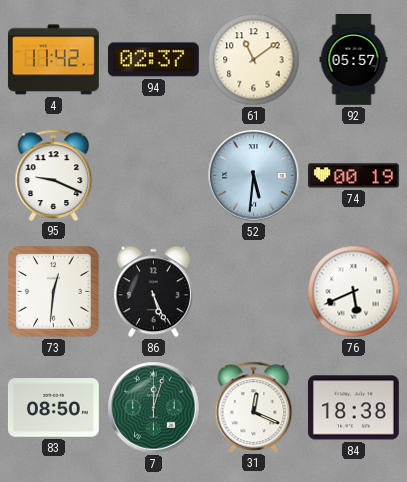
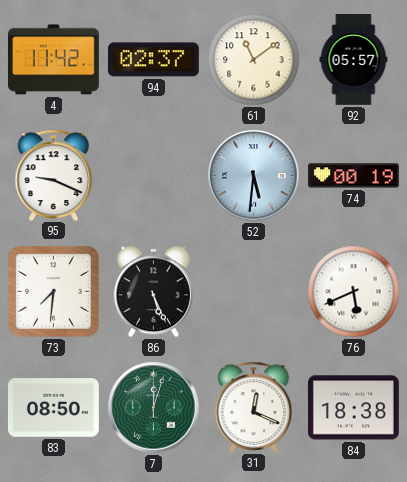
73: 12:31 -> 7:31 (54, 292)
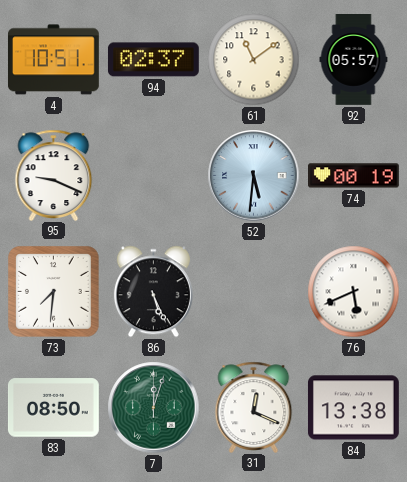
4: 11:42 -> 10:51 (53, 60)
84: 18:38 -> 13:38 (353, 408)
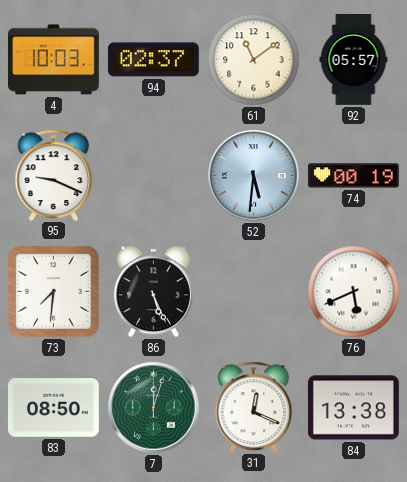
4: 10:51 -> 10:03 (53, 60)
